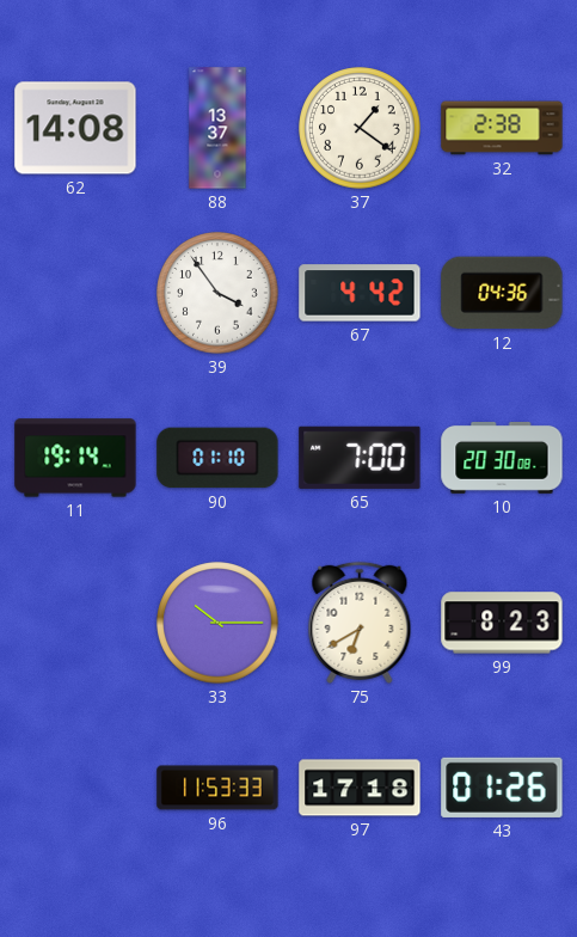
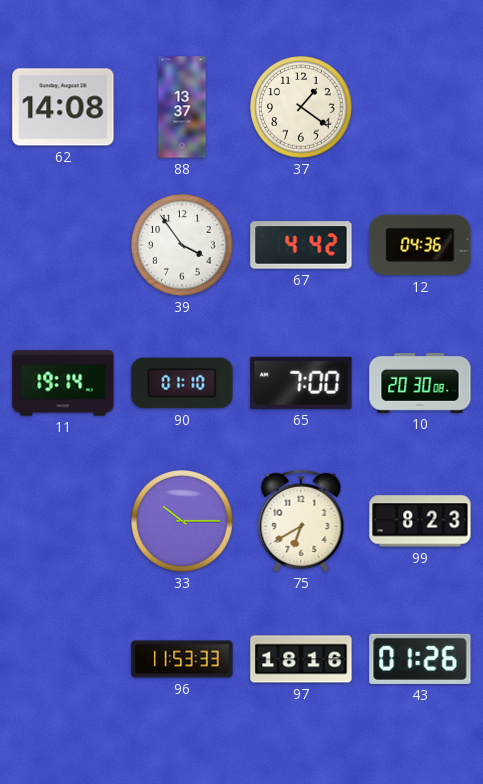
32: 2:38 -> none (502, 128)
97: 17:18 -> 18:16 (301, 659)
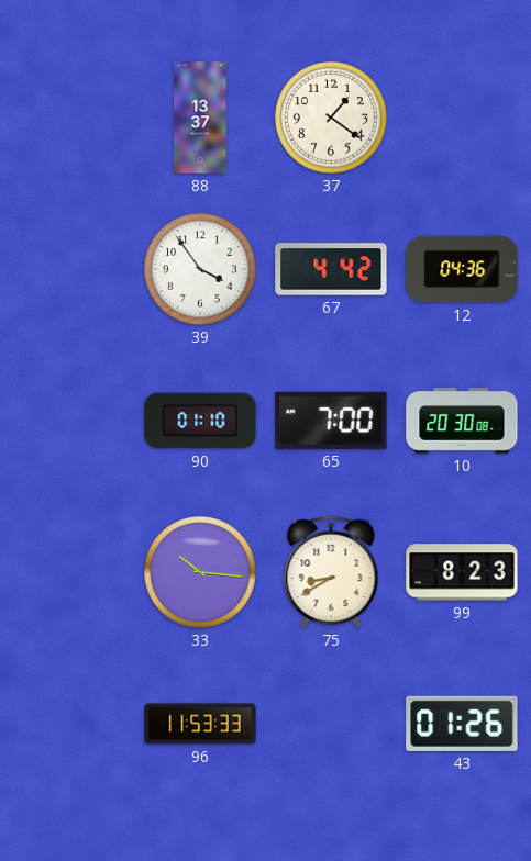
62: 14:08 -> none (63, 107)
11: 19:14 -> none (63, 383)
33: 10:15 -> 10:16 (200, 572)
75: 6:40 -> 8:40 (331, 572)
97: 18:16 -> none (301, 659)
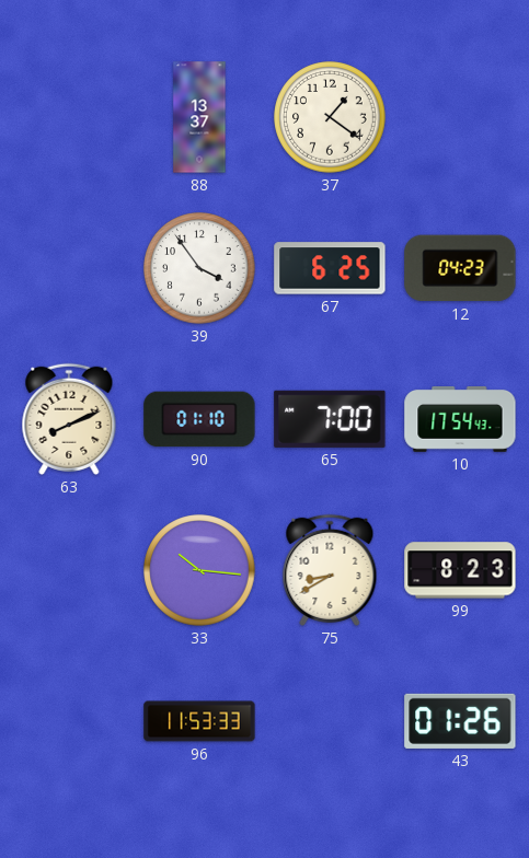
67: 4:42 -> 6:25 (330, 268)
12: 04:36 -> 04:23 (460, 268)
63: none -> 8:11 (69, 419)
10: 20:30 -> 17:54 (460, 420)
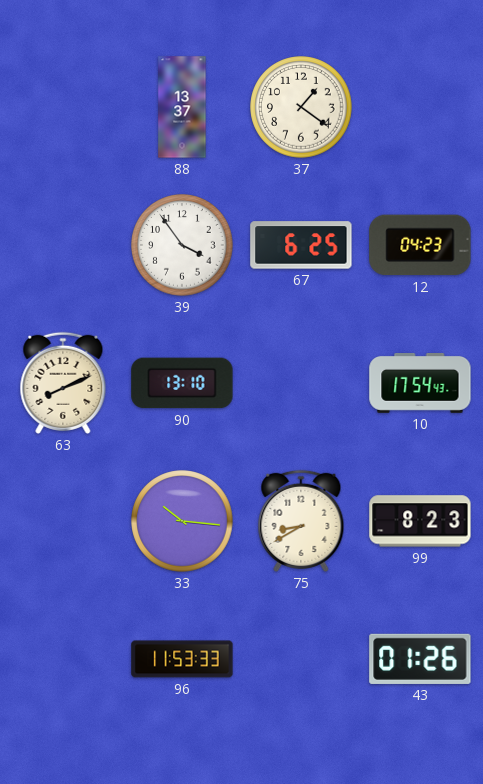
90: 01:10 -> 13:10 (182, 383)
65: 7:00 -> none (330, 419)
